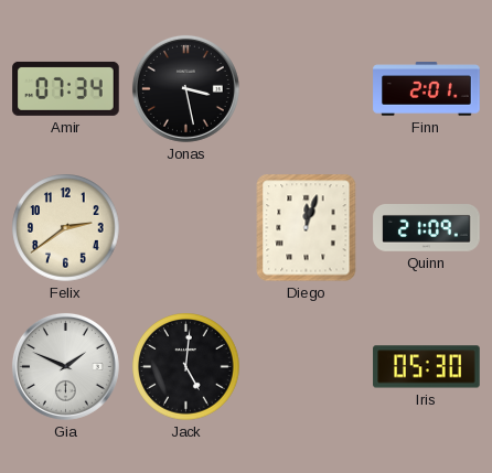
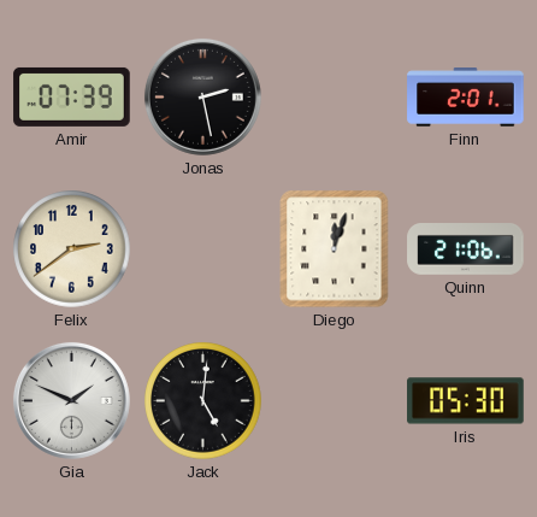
Amir: 07:34 -> 07:39 (72, 96)
Jonas: 3:28 -> 2:28 (202, 96)
Quinn: 21:09 -> 21:06 (466, 249)
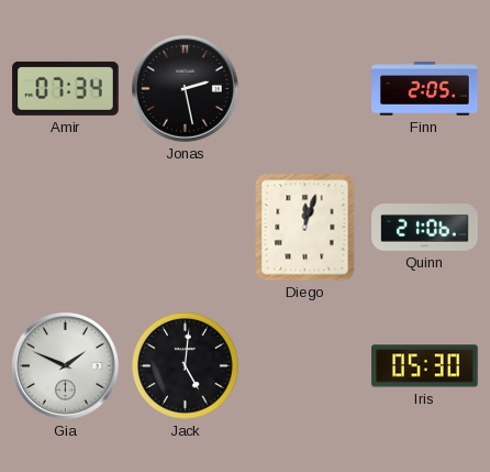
Amir: 07:39 -> 07:34 (66, 88)
Finn: 2:01 -> 2:05 (425, 89)
Felix: 2:39 -> none (72, 249)
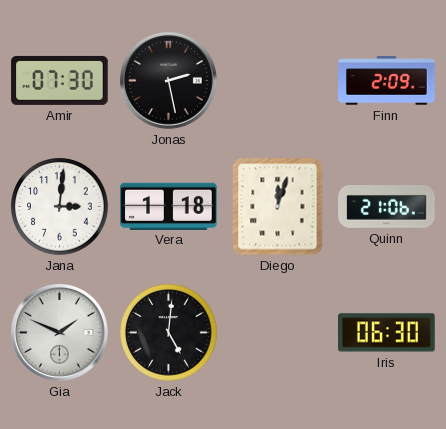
Amir: 07:34 -> 07:30 (60, 80)
Finn: 2:05 -> 2:09 (387, 81)
Jana: none -> 3:01 (60, 207)
Vera: none -> 1:18 (169, 206)
Iris: 05:30 -> 06:30 (387, 333)
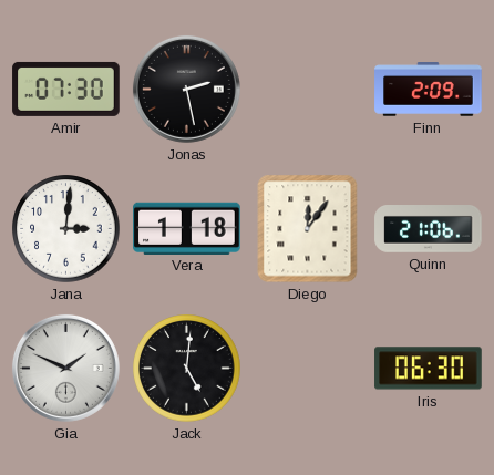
Diego: 12:03 -> 12:06 (308, 229)
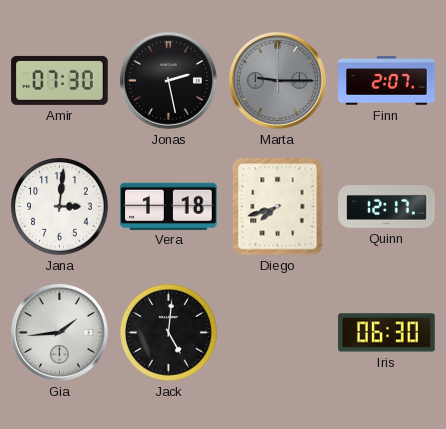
Marta: none -> 9:15 (277, 80)
Finn: 2:09 -> 2:07 (387, 81)
Diego: 12:06 -> 7:42 (278, 207)
Quinn: 21:06 -> 12:17 (387, 207)
Gia: 1:49 -> 1:44 (59, 332)
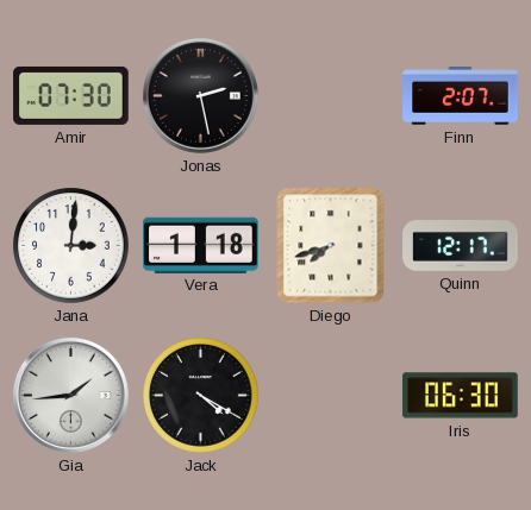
Marta: 9:15 -> none (277, 80)
Jack: 5:01 -> 4:20 (201, 396)
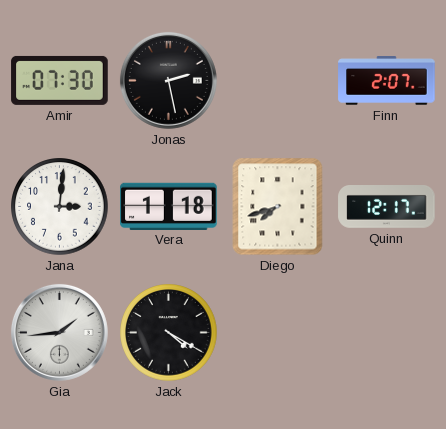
Iris: 06:30 -> none (461, 396)
